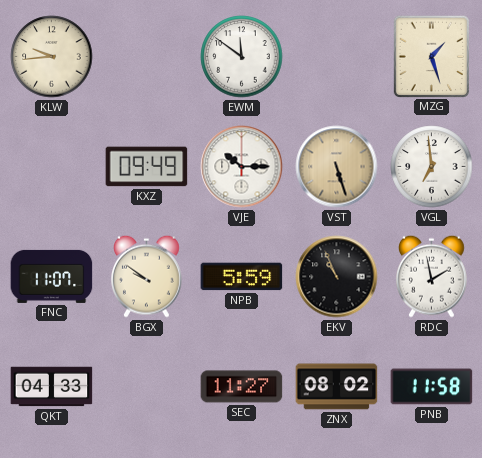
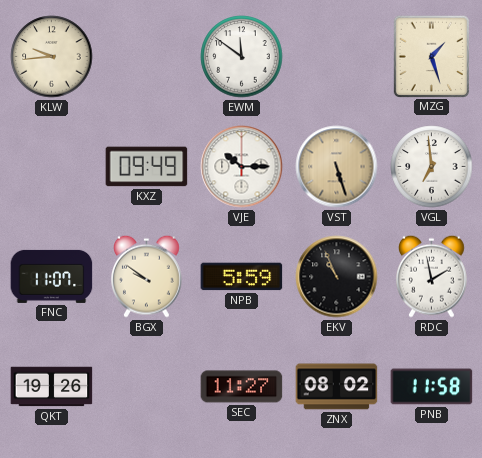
QKT: 04:33 -> 19:26 (52, 387)
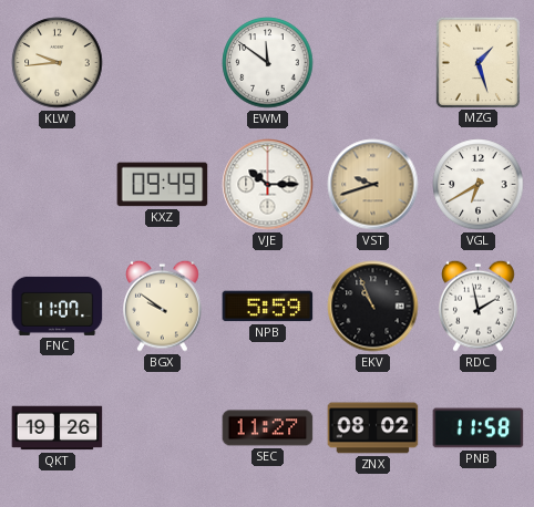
VST: 5:27 -> 9:42 (373, 185)
VGL: 6:59 -> 6:40 (479, 185)
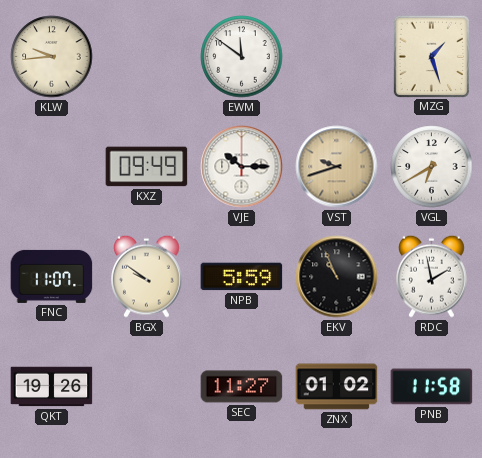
ZNX: 08:02 -> 01:02 (337, 387)
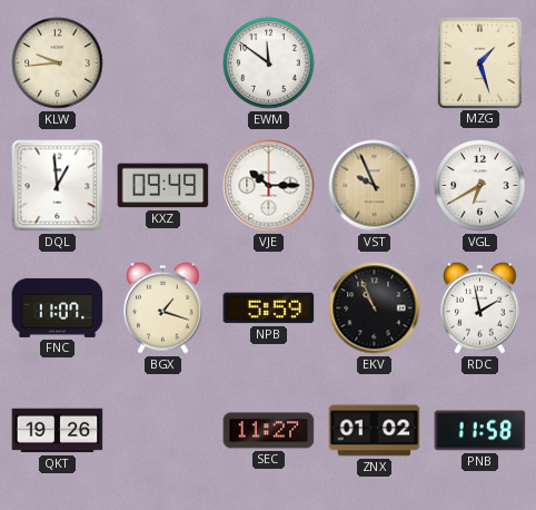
DQL: none -> 12:59 (58, 186)
VST: 9:42 -> 9:56 (375, 186)
BGX: 9:51 -> 1:18 (163, 307)
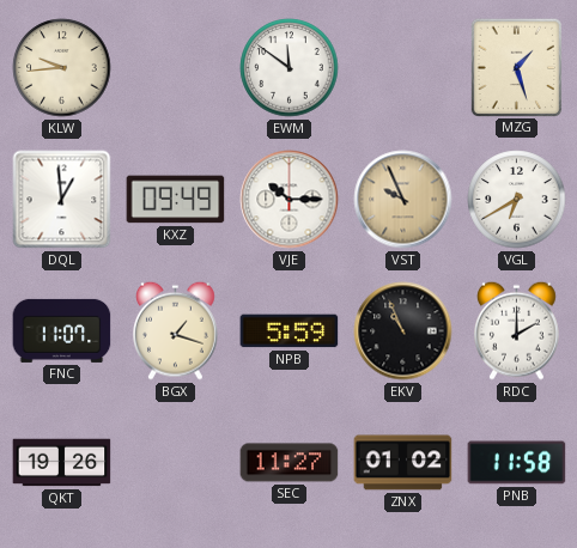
RDC: 1:58 -> 2:00 (517, 330)
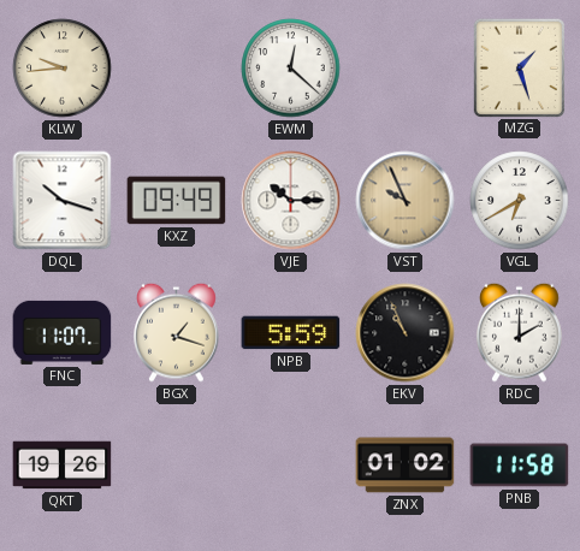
EWM: 11:51 -> 12:22 (291, 69)
DQL: 12:59 -> 10:18 (63, 201)
SEC: 11:27 -> none (290, 463)
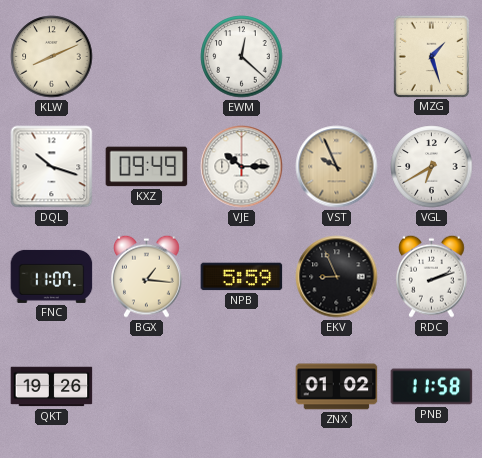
KLW: 9:44 -> 8:11 (52, 57)
BGX: 1:18 -> 1:16 (147, 276)
EKV: 10:56 -> 8:56 (337, 277)
RDC: 2:00 -> 2:12 (432, 276)
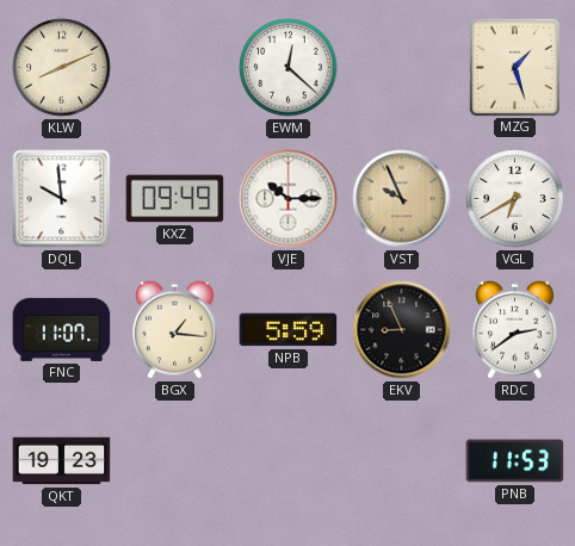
DQL: 10:18 -> 9:59 (62, 199)
RDC: 2:12 -> 2:39 (515, 329)
QKT: 19:26 -> 19:23 (62, 461)
ZNX: 01:02 -> none (337, 387)
PNB: 11:58 -> 11:53 (515, 461)
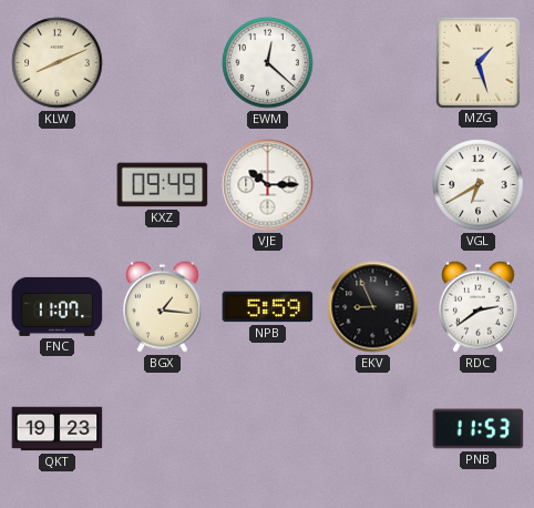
DQL: 9:59 -> none (62, 199)
VST: 9:56 -> none (402, 199)
